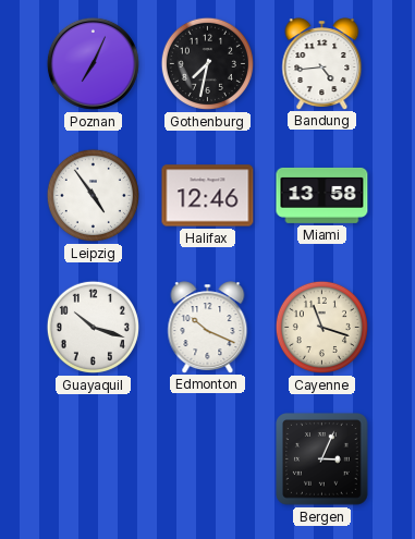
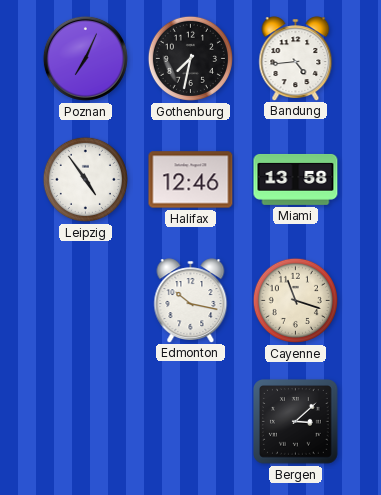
Guayaquil: 10:18 -> none (93, 327)
Edmonton: 10:19 -> 10:17 (191, 300)
Bergen: 3:04 -> 3:08 (296, 422)
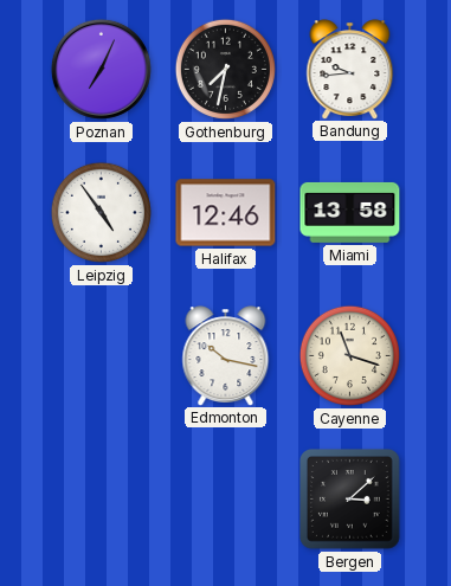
Bandung: 4:44 -> 9:44 (350, 69)
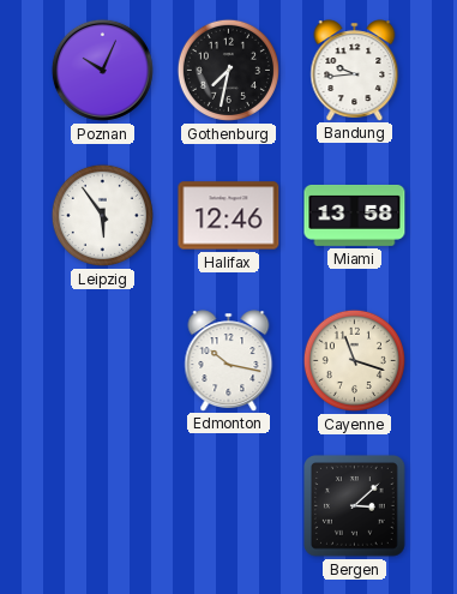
Poznan: 7:04 -> 10:04 (102, 70)
Leipzig: 4:54 -> 5:54 (102, 215)
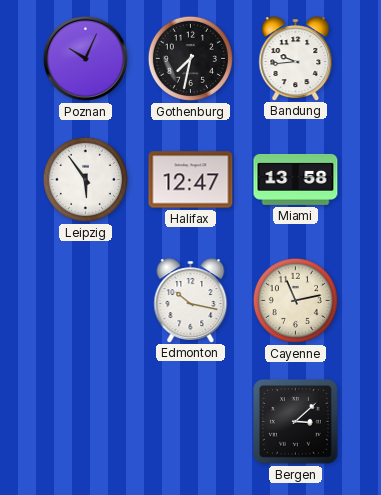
Halifax: 12:46 -> 12:47 (191, 180)
Cayenne: 11:18 -> 11:13 (295, 300)
